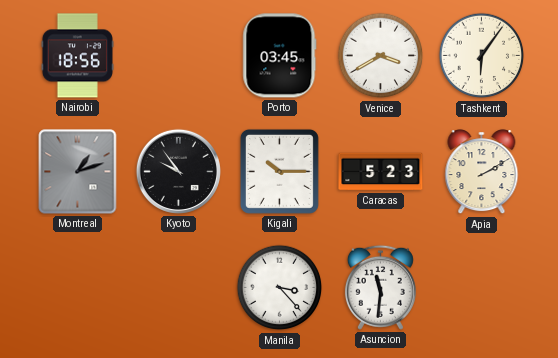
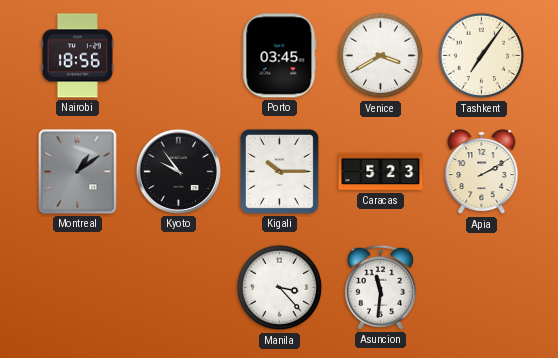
Tashkent: 6:06 -> 7:06 (482, 56)
Montreal: 1:12 -> 1:09 (78, 172)
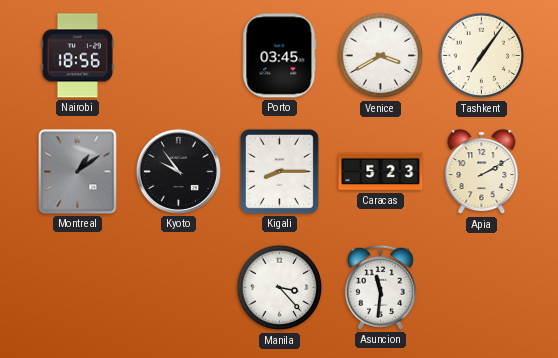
Kigali: 10:15 -> 8:15 (279, 171)
